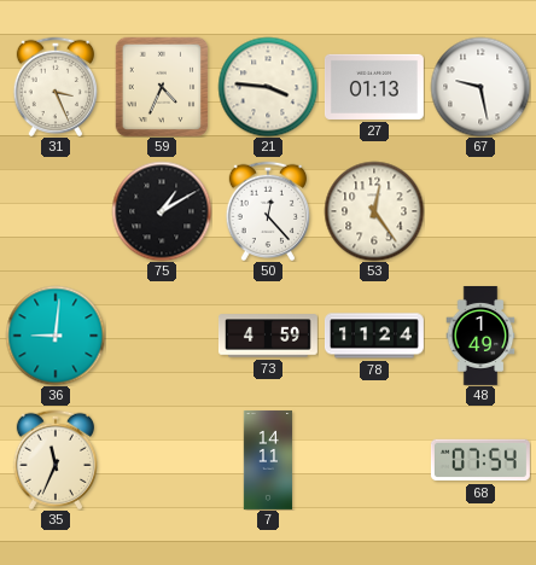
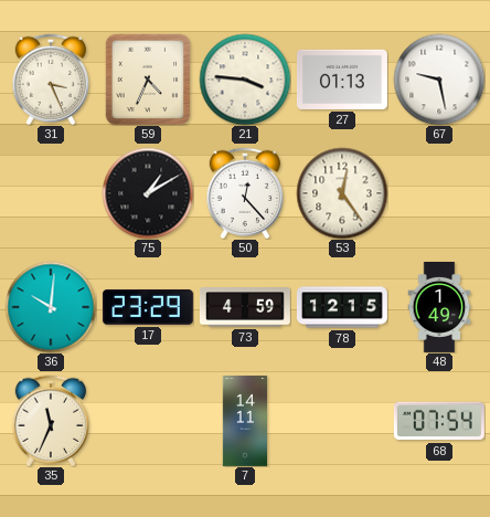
36: 9:01 -> 10:01 (51, 307)
17: none -> 23:29 (148, 307)
78: 11:24 -> 12:15 (342, 307)
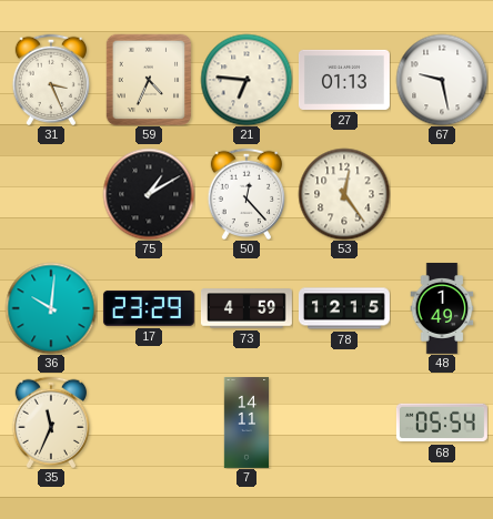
21: 3:46 -> 6:46 (247, 80)
68: 07:54 -> 05:54 (442, 423)
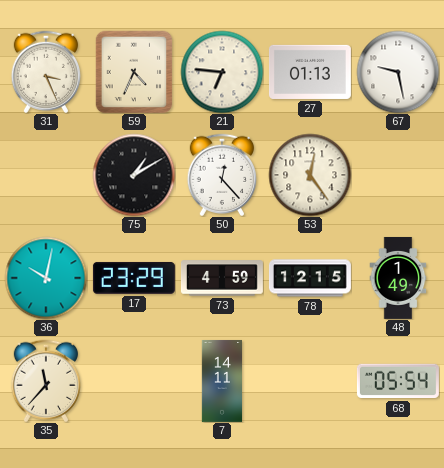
36: 10:01 -> 10:02 (46, 278)
35: 11:34 -> 11:37 (45, 380)
